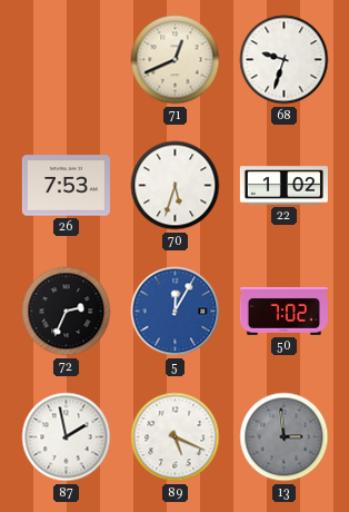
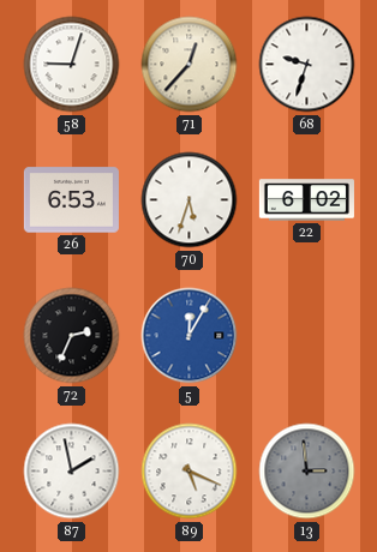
58: none -> 9:03 (72, 65)
71: 12:41 -> 12:37 (190, 65)
26: 7:53 -> 6:53 (71, 200)
22: 1:02 -> 6:02 (306, 200)
50: 7:02 -> none (283, 311)
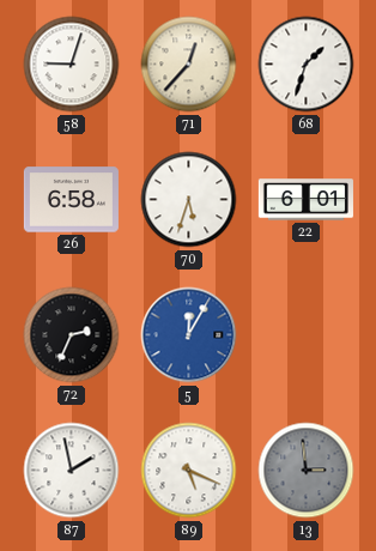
68: 9:33 -> 1:33 (307, 65)
26: 6:53 -> 6:58 (71, 200)
22: 6:02 -> 6:01 (305, 200)
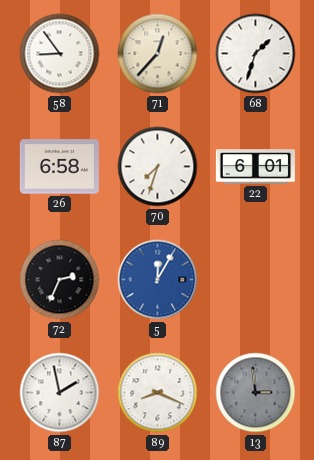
58: 9:03 -> 8:54 (60, 54)
70: 5:33 -> 7:33 (158, 167)
89: 5:19 -> 8:19 (158, 393)
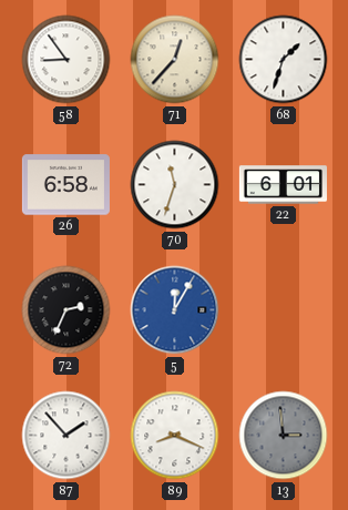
70: 7:33 -> 11:33 (175, 185)
87: 1:58 -> 1:53 (66, 436)
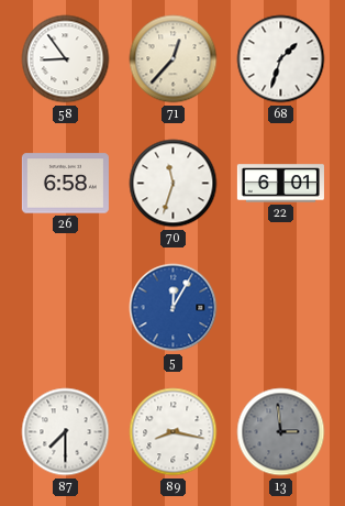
72: 2:34 -> none (66, 310)
87: 1:53 -> 7:30 (66, 432)
89: 8:19 -> 8:17 (174, 432)
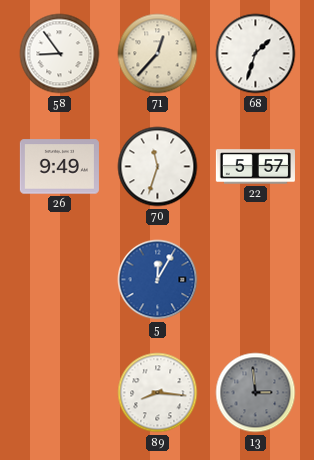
26: 6:58 -> 9:49 (59, 167)
22: 6:01 -> 5:57 (255, 167)
87: 7:30 -> none (66, 432)
89: 8:17 -> 8:16 (158, 393)
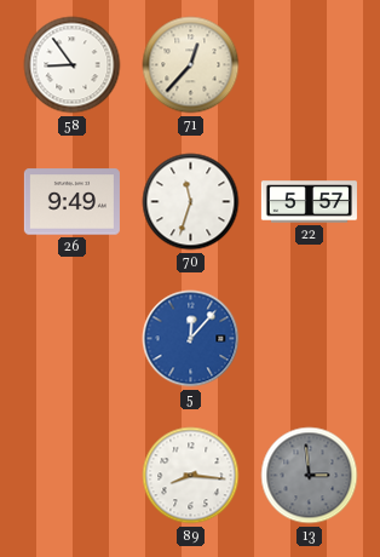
68: 1:33 -> none (256, 54)
5: 12:05 -> 12:07 (191, 339)
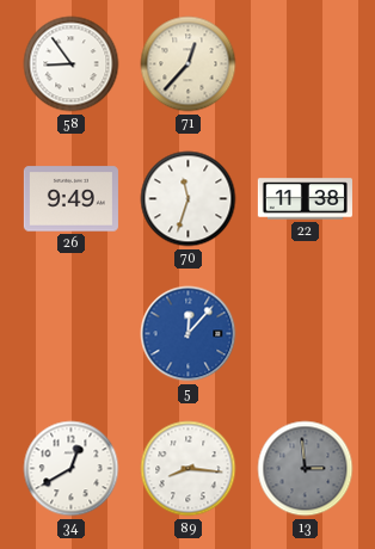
22: 5:57 -> 11:38 (305, 199)
34: none -> 12:40 (72, 469)
